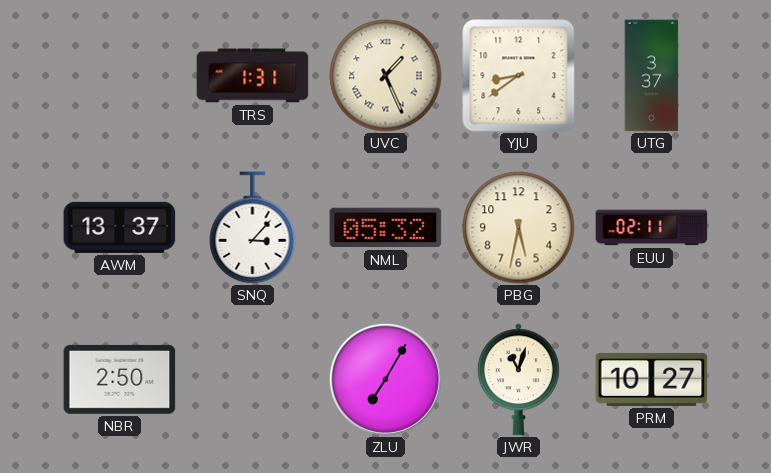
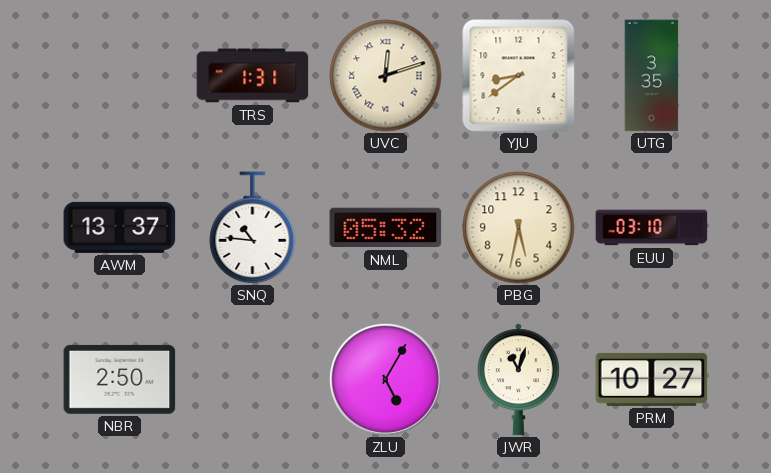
UVC: 1:26 -> 12:12 (386, 76)
UTG: 3:37 -> 3:35 (652, 76)
SNQ: 3:07 -> 10:46 (253, 228)
EUU: 02:11 -> 03:10 (652, 228)
ZLU: 7:05 -> 5:05 (385, 379)
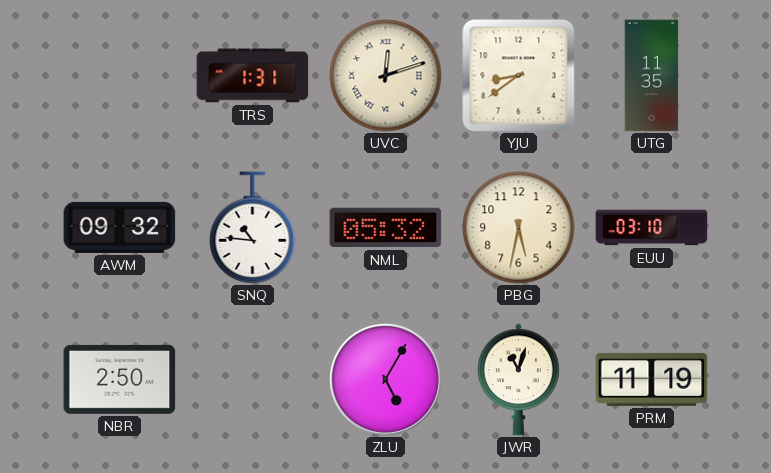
UTG: 3:35 -> 11:35 (652, 76)
AWM: 13:37 -> 09:32 (120, 227)
PRM: 10:27 -> 11:19 (652, 379)
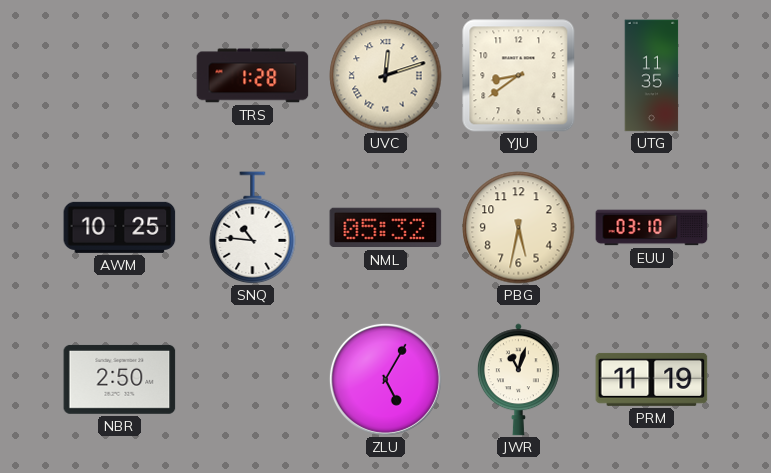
TRS: 1:31 -> 1:28 (253, 76)
AWM: 09:32 -> 10:25 (120, 227)
